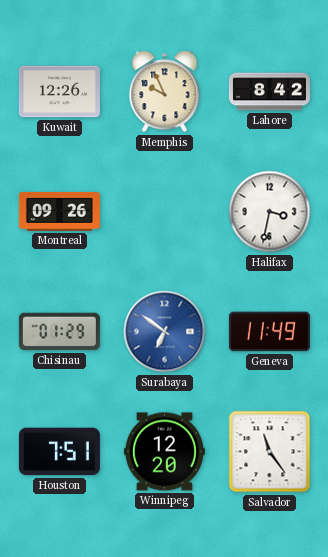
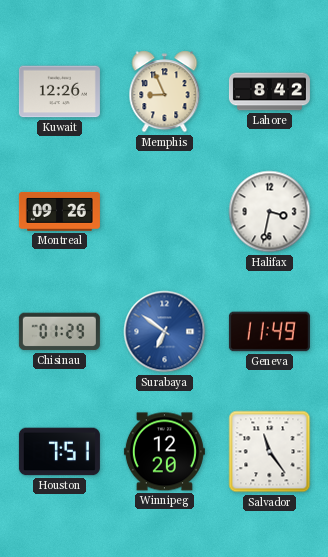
Memphis: 9:56 -> 8:56 (165, 92)
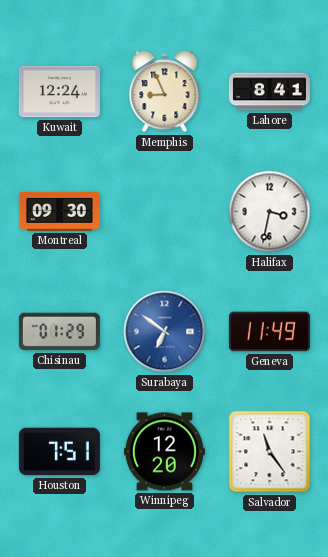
Kuwait: 12:26 -> 12:24 (59, 92)
Lahore: 8:42 -> 8:41 (269, 92)
Montreal: 09:26 -> 09:30 (59, 211)
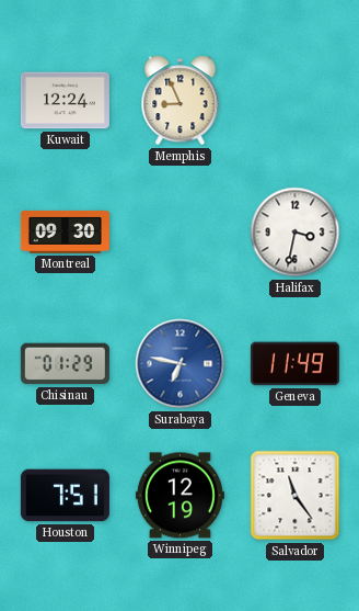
Lahore: 8:41 -> none (269, 92)
Surabaya: 6:51 -> 6:47 (181, 364)
Winnipeg: 12:20 -> 12:19 (179, 496)
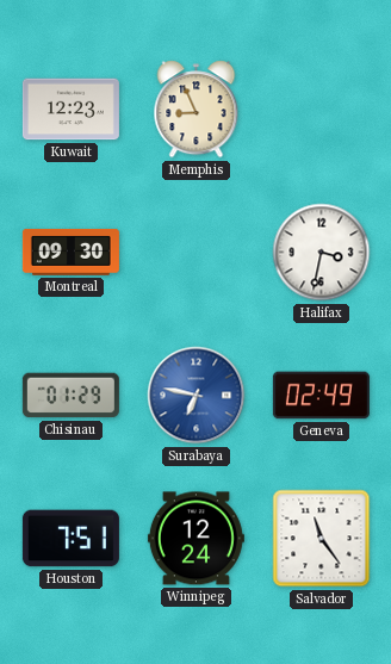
Kuwait: 12:24 -> 12:23 (70, 110)
Geneva: 11:49 -> 02:49 (321, 396)
Winnipeg: 12:19 -> 12:24 (195, 539)
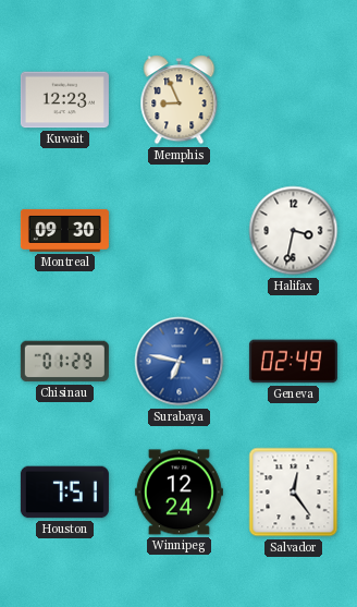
Salvador: 11:24 -> 12:24 (294, 493)
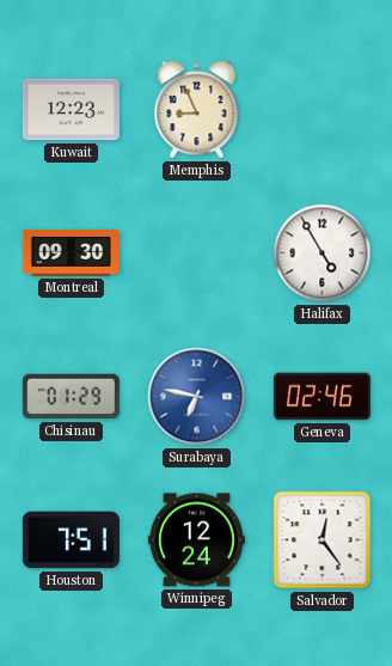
Halifax: 3:32 -> 4:55 (323, 253)
Geneva: 02:49 -> 02:46 (321, 397)
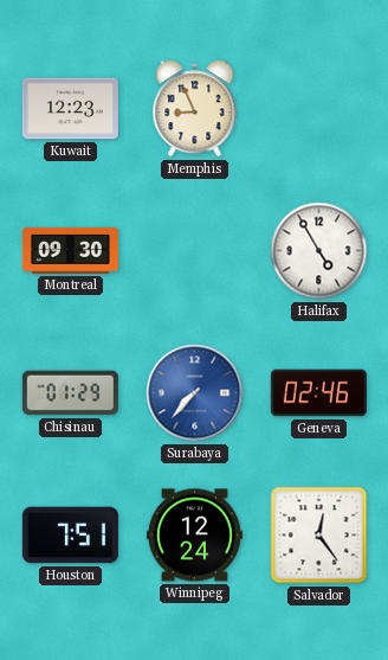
Surabaya: 6:47 -> 7:37 (195, 393)
